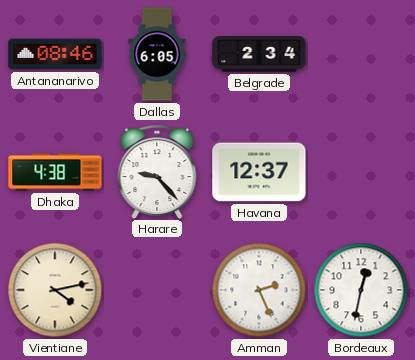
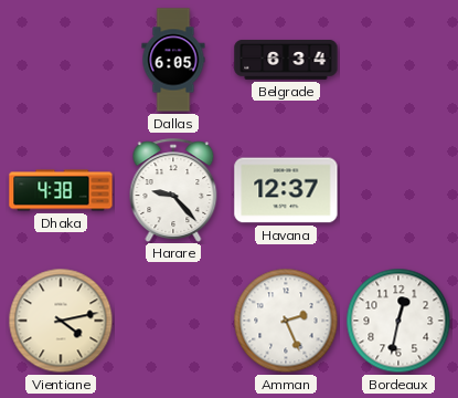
Antananarivo: 08:46 -> none (55, 54)
Belgrade: 2:34 -> 6:34 (286, 61)
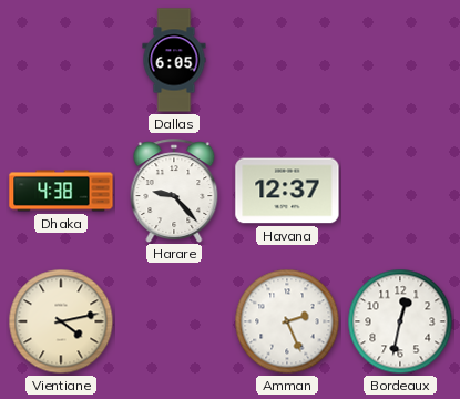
Belgrade: 6:34 -> none (286, 61)
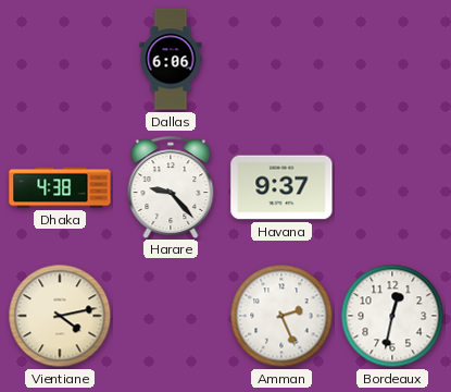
Dallas: 6:05 -> 6:06 (171, 59)
Havana: 12:37 -> 9:37 (281, 187)
